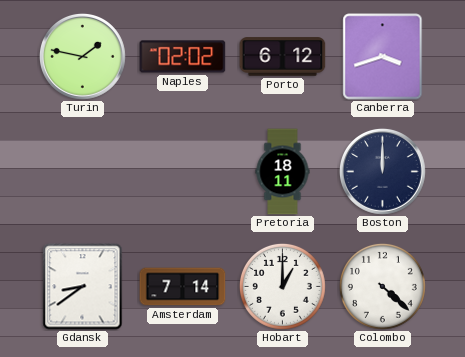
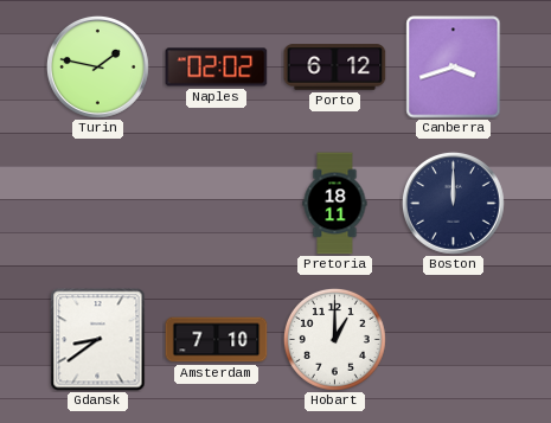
Amsterdam: 7:14 -> 7:10 (217, 340)
Colombo: 4:22 -> none (382, 286)
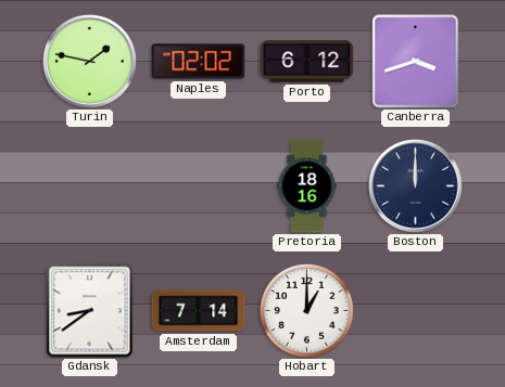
Pretoria: 18:11 -> 18:16 (307, 186)
Amsterdam: 7:10 -> 7:14 (199, 311)
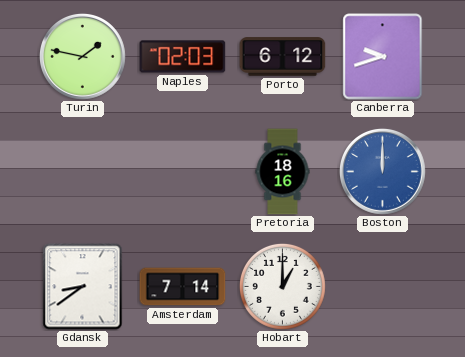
Naples: 02:02 -> 02:03 (183, 57)
Canberra: 3:42 -> 9:42 (383, 57)
Boston dial: navy -> blue (382, 171)
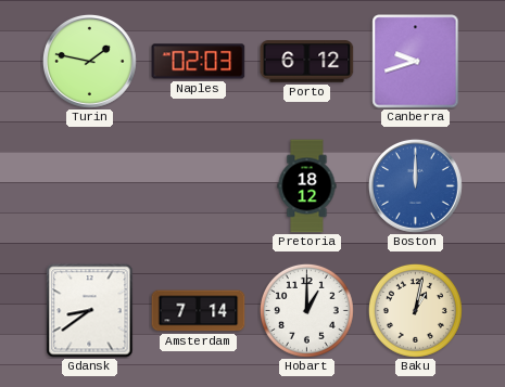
Pretoria: 18:16 -> 18:12 (307, 186)
Baku: none -> 1:02 (415, 310)
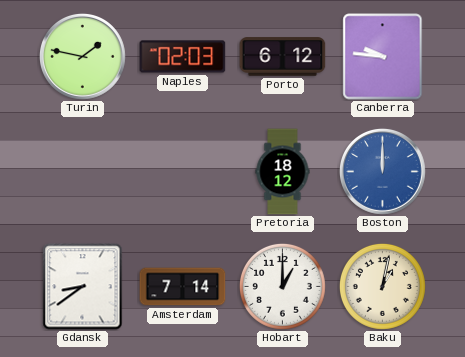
Canberra: 9:42 -> 9:46 (383, 57)
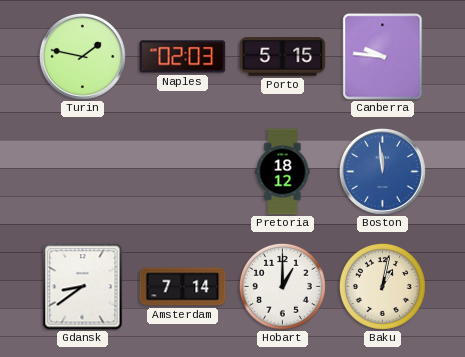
Porto: 6:12 -> 5:15 (283, 57)
Boston: 12:00 -> 11:59 (382, 171)
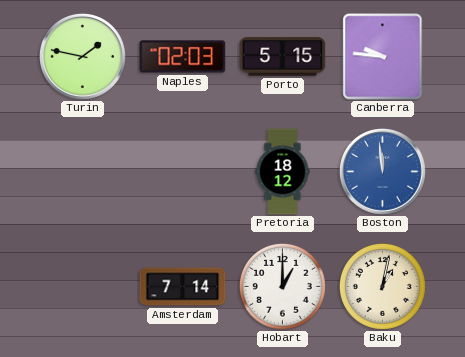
Gdansk: 8:39 -> none (83, 287)
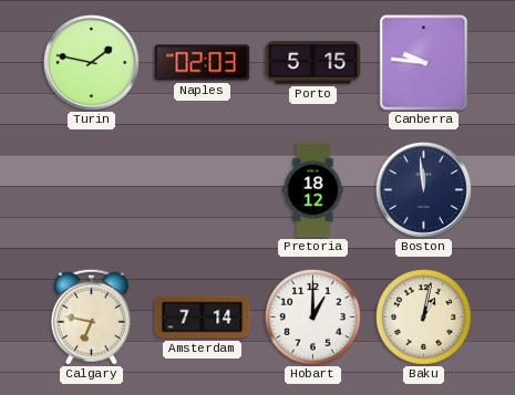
Boston dial: blue -> navy (423, 189)
Calgary: none -> 6:47 (91, 316)
